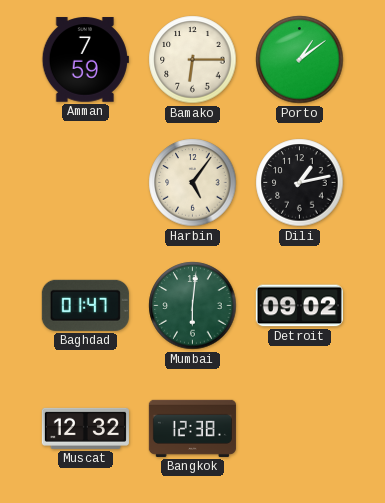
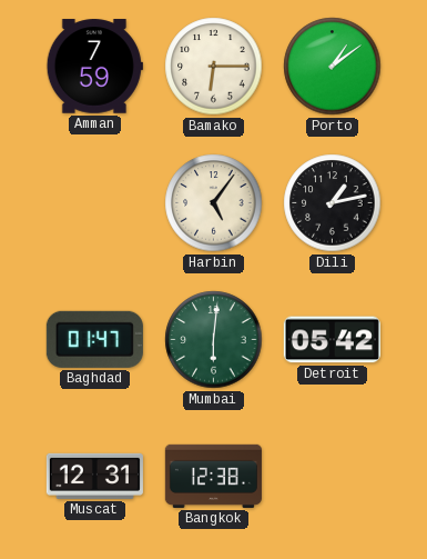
Detroit: 09:02 -> 05:42 (332, 340)
Muscat: 12:32 -> 12:31 (94, 476)
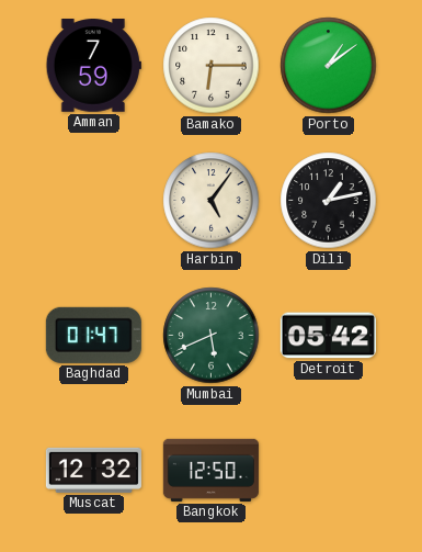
Mumbai: 6:01 -> 5:41 (212, 336)
Muscat: 12:31 -> 12:32 (93, 470)
Bangkok: 12:38 -> 12:50 (210, 470)
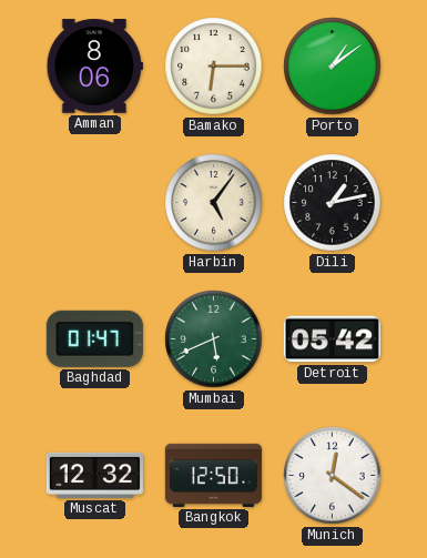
Amman: 7:59 -> 8:06 (94, 67)
Munich: none -> 12:21 (333, 476)
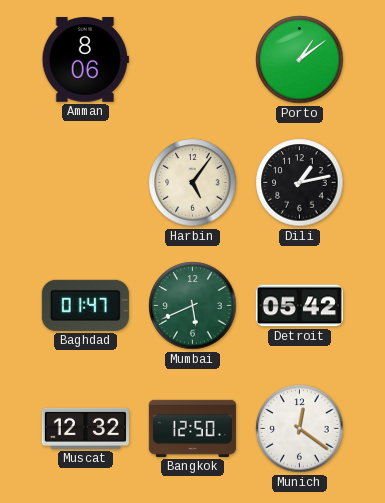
Bamako: 6:15 -> none (214, 67)
